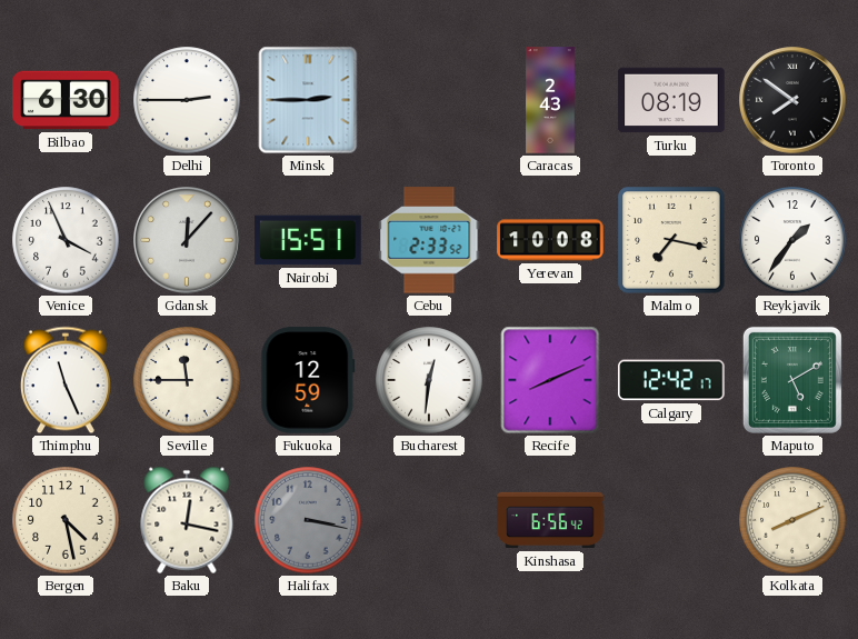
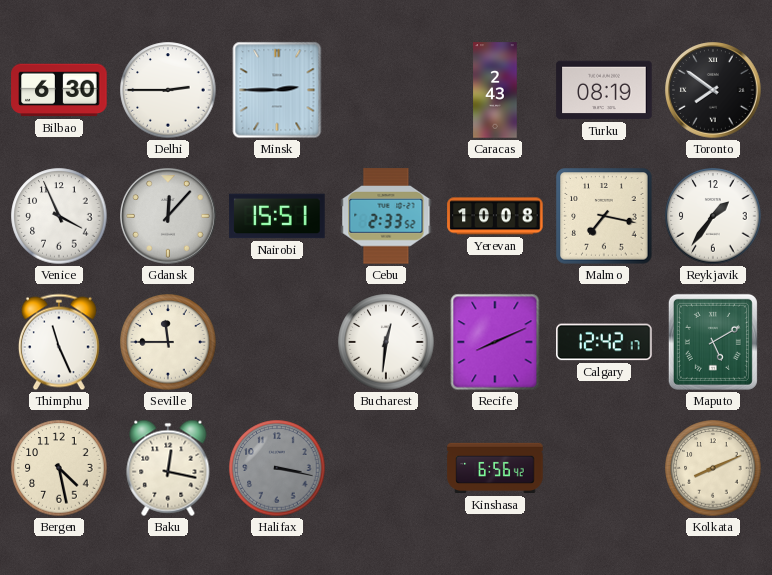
Fukuoka: 12:59 -> none (308, 380)
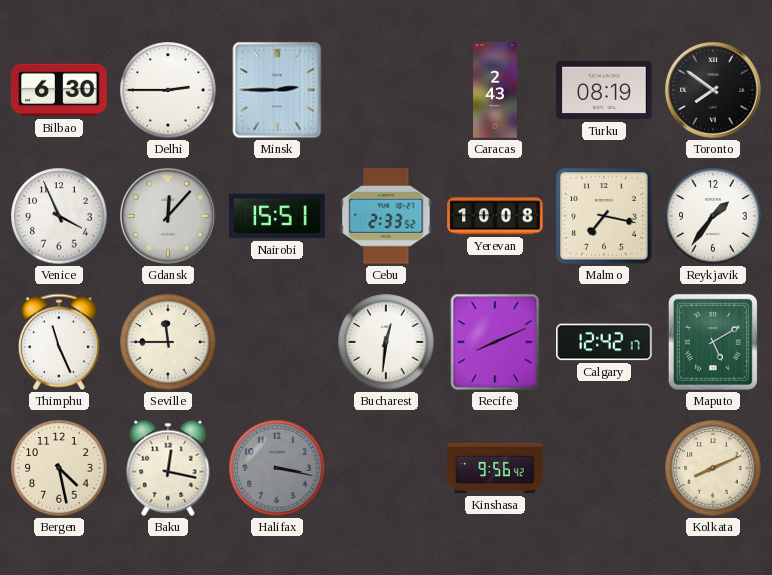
Kinshasa: 6:56 -> 9:56 (495, 468)
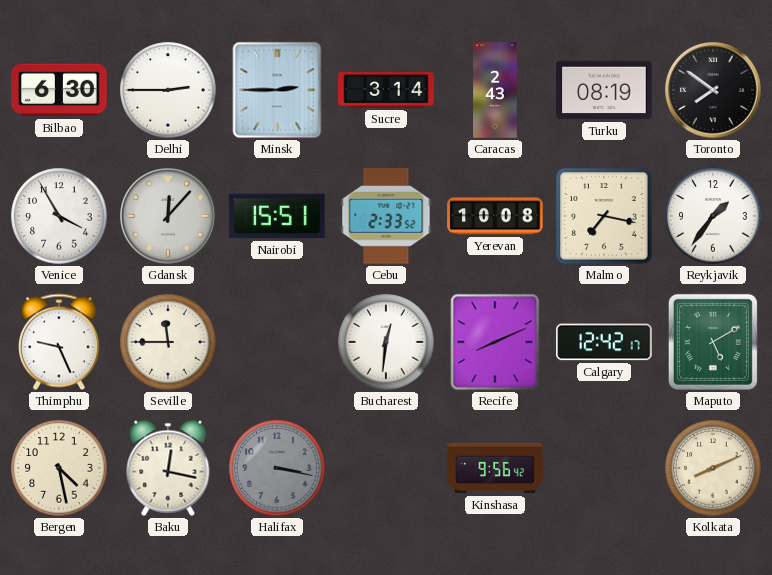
Sucre: none -> 3:14 (386, 90)
Venice: 3:56 -> 3:55 (59, 216)
Thimphu: 11:26 -> 9:26 (59, 342)
